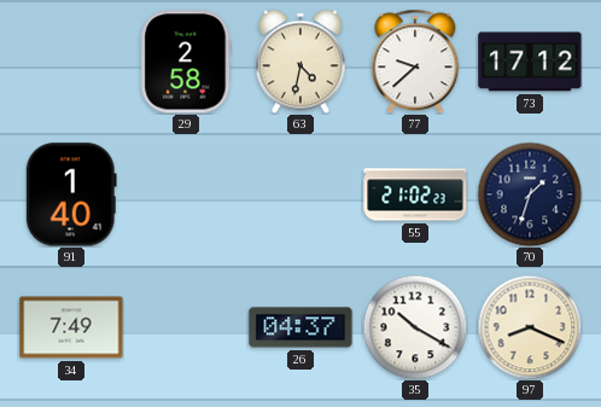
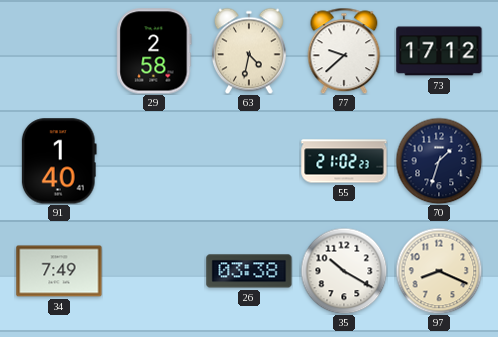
26: 04:37 -> 03:38 (249, 271)
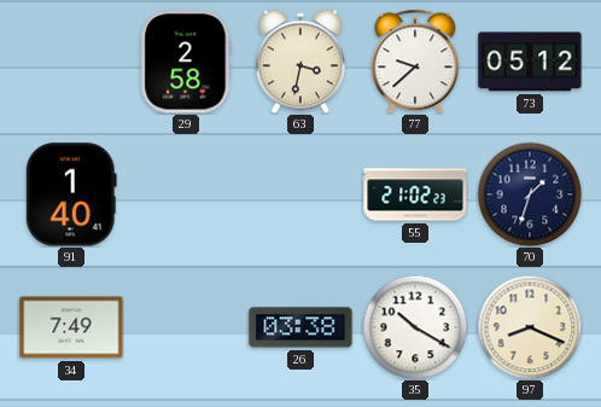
63: 4:32 -> 3:32 (300, 62)
73: 17:12 -> 05:12 (530, 62)
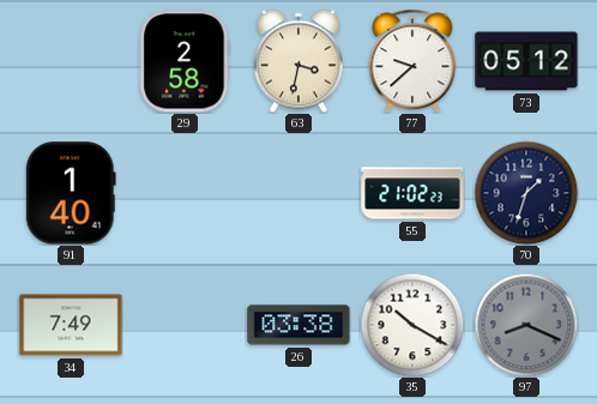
97 dial: cream -> grey (526, 325)
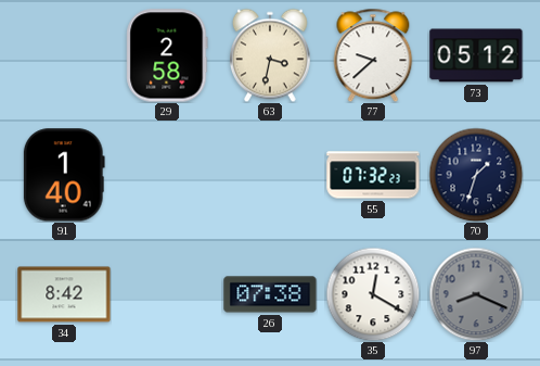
55: 21:02 -> 07:32 (373, 175)
34: 7:49 -> 8:42 (64, 294)
26: 03:38 -> 07:38 (270, 294)
35: 10:20 -> 12:20 (373, 294)
